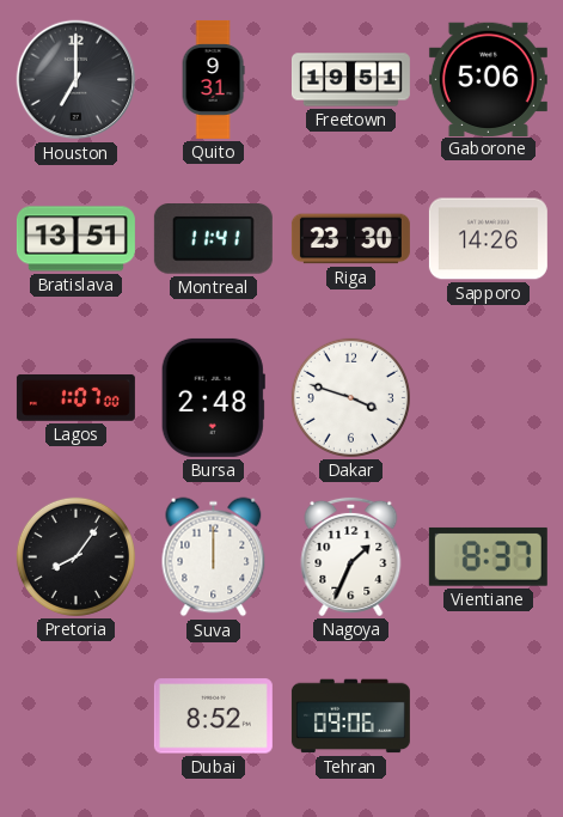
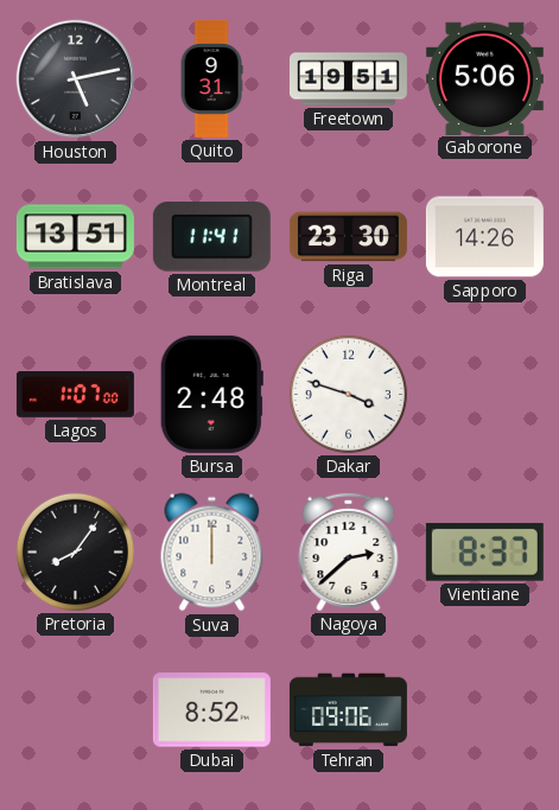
Houston: 7:00 -> 5:13 (76, 79)
Nagoya: 1:34 -> 2:38 (349, 551)
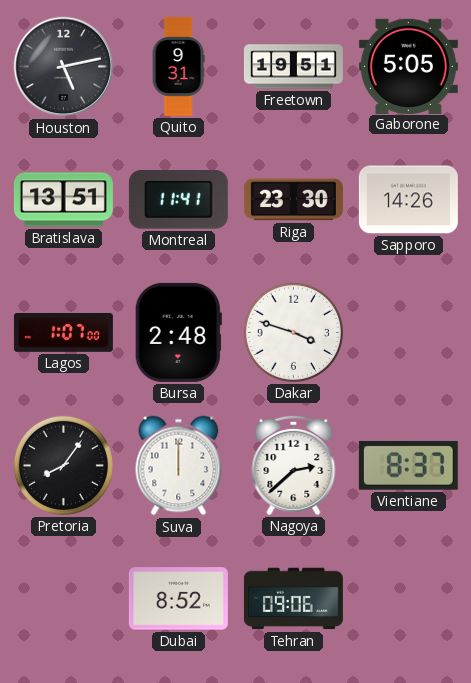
Gaborone: 5:06 -> 5:05 (408, 66)
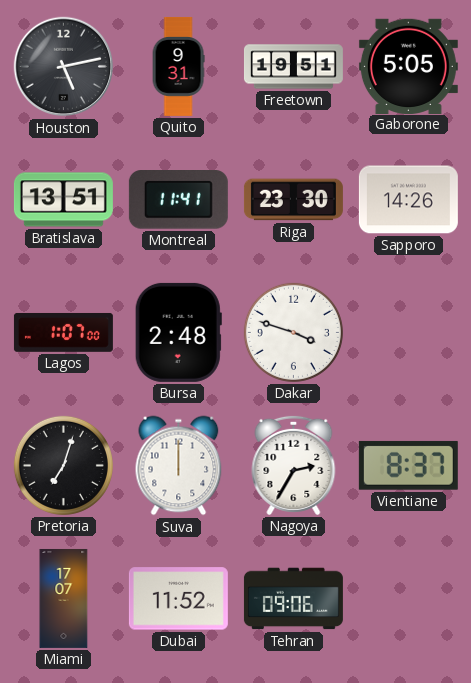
Pretoria: 8:06 -> 7:03 (63, 465)
Nagoya: 2:38 -> 2:35 (294, 465)
Miami: none -> 17:07 (64, 598)
Dubai: 8:52 -> 11:52 (178, 599)
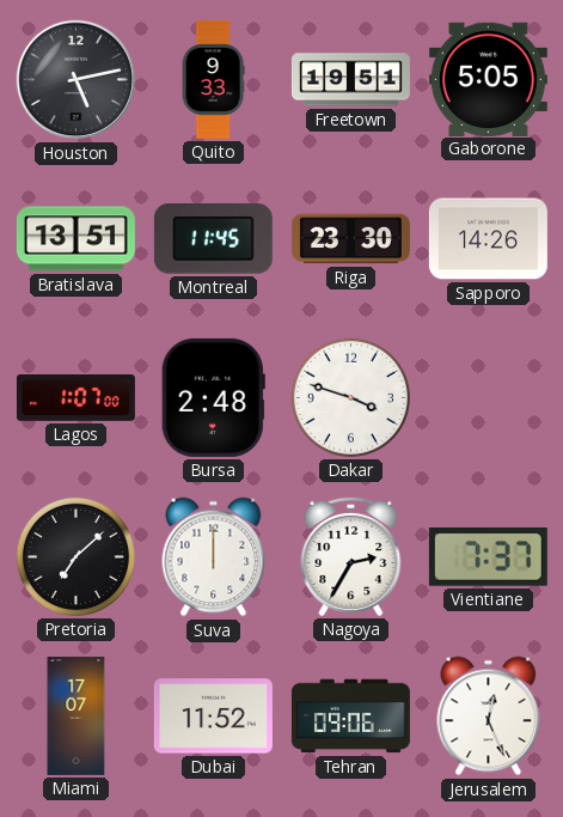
Quito: 9:31 -> 9:33 (213, 79)
Montreal: 11:41 -> 11:45 (213, 239)
Pretoria: 7:03 -> 7:08 (75, 556)
Vientiane: 8:37 -> 7:37 (488, 556)
Jerusalem: none -> 12:26 (489, 717)
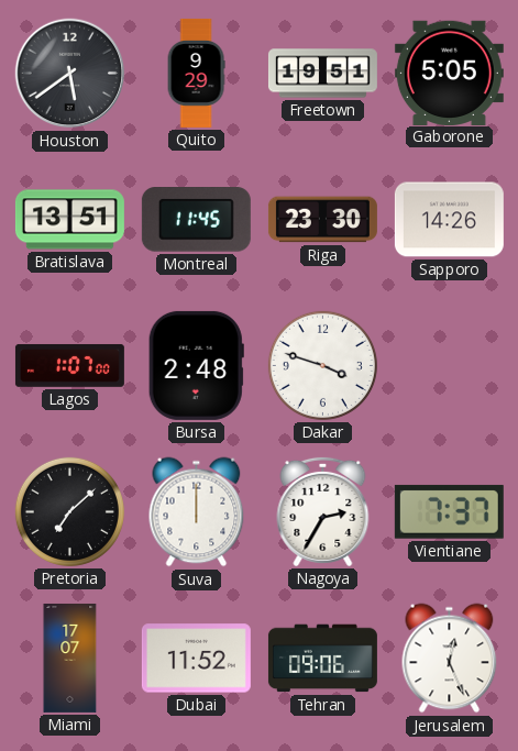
Houston: 5:13 -> 5:39 (70, 74)
Quito: 9:33 -> 9:29 (196, 73)
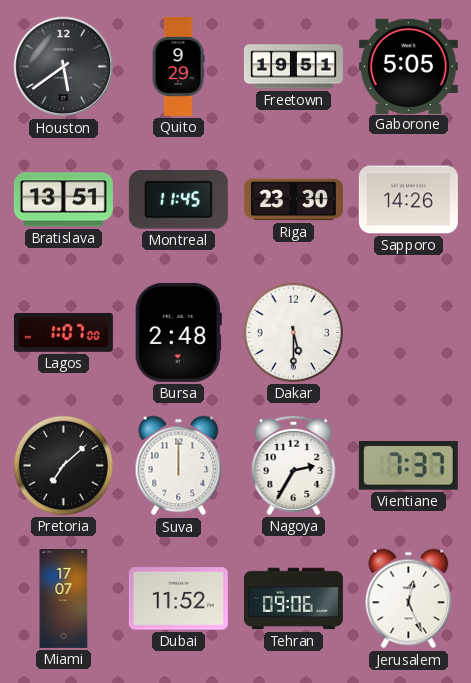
Dakar: 3:48 -> 5:30 (293, 332)
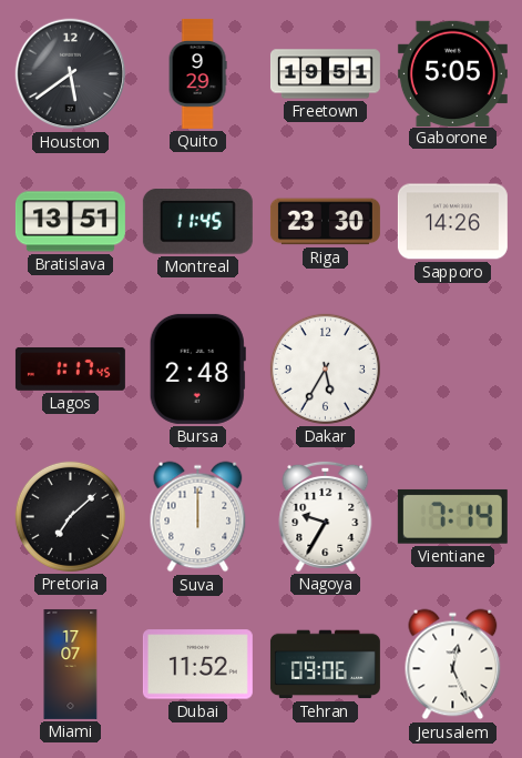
Lagos: 1:07 -> 1:17 (70, 368)
Dakar: 5:30 -> 5:35 (325, 368)
Nagoya: 2:35 -> 9:35 (326, 516)
Vientiane: 7:37 -> 7:14 (452, 516)
